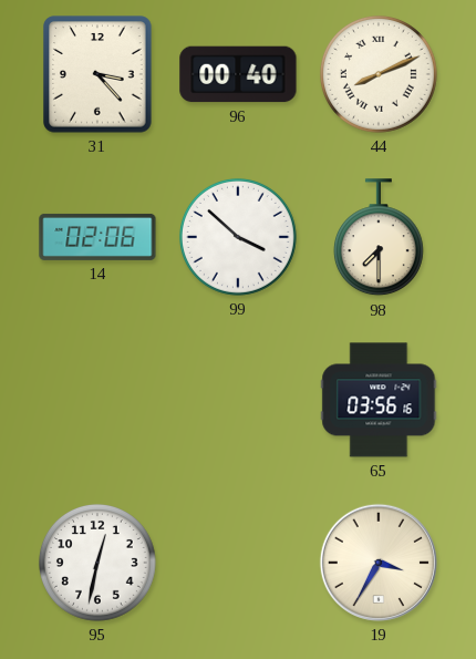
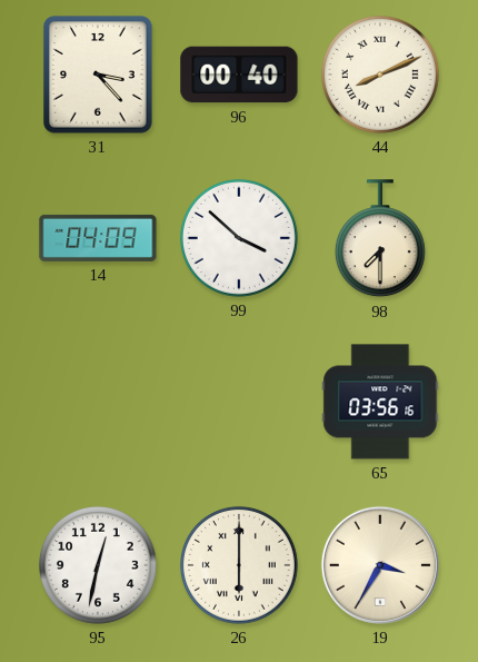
14: 02:06 -> 04:09 (98, 238)
26: none -> 6:00 (239, 565)
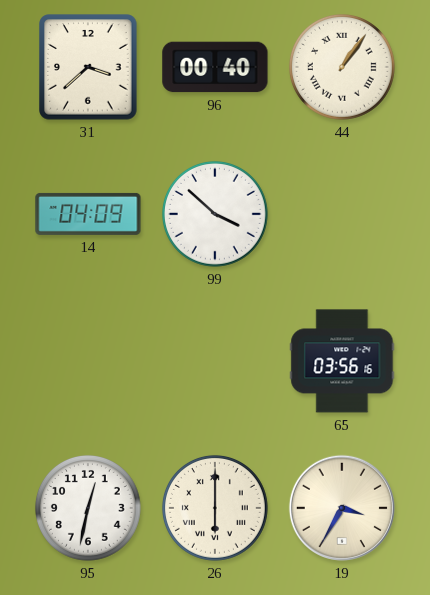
31: 3:23 -> 3:38 (88, 67)
44: 8:11 -> 1:06 (342, 67)
98: 7:30 -> none (380, 239)
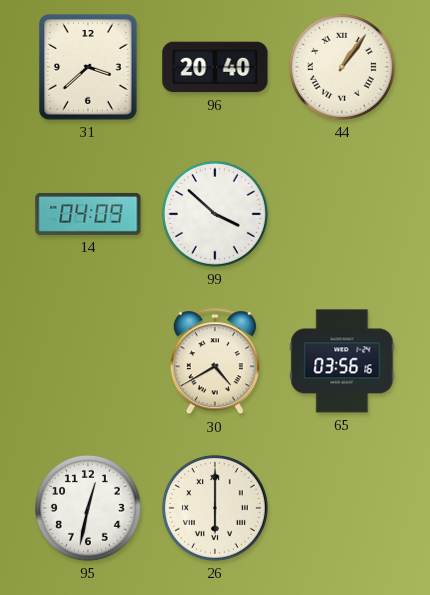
96: 00:40 -> 20:40 (215, 67)
30: none -> 4:40 (215, 362)
19: 3:35 -> none (342, 508)
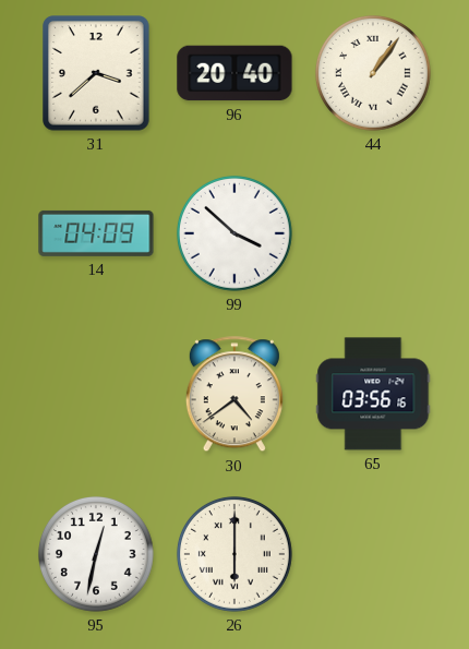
30: 4:40 -> 4:39 (234, 395)
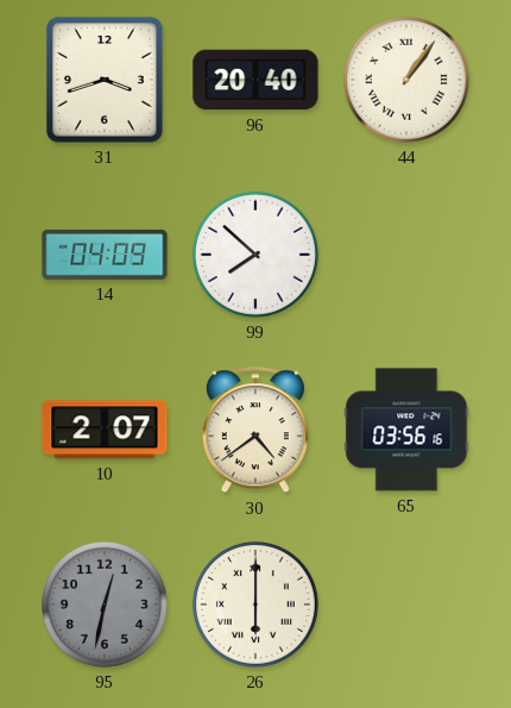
31: 3:38 -> 3:42 (105, 80)
99: 3:52 -> 7:52 (255, 255)
10: none -> 2:07 (105, 430)
95 dial: white -> grey (105, 604)
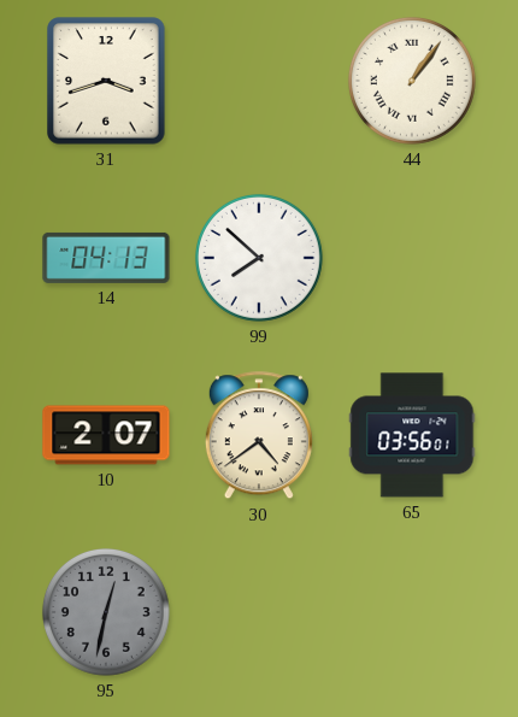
96: 20:40 -> none (255, 80)
14: 04:09 -> 04:13 (106, 258)
65: 03:56:16 -> 03:56:01 (412, 435)
26: 6:00 -> none (255, 604)
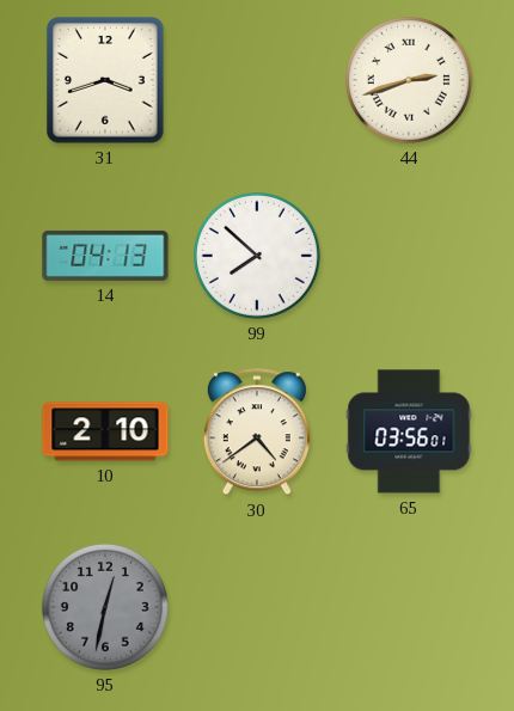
44: 1:06 -> 2:42 (409, 80)
10: 2:07 -> 2:10 (105, 431)
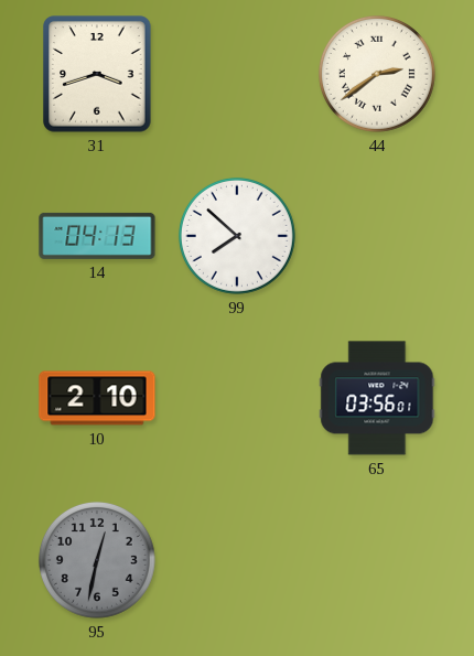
44: 2:42 -> 2:39 (377, 74)
30: 4:39 -> none (257, 433)
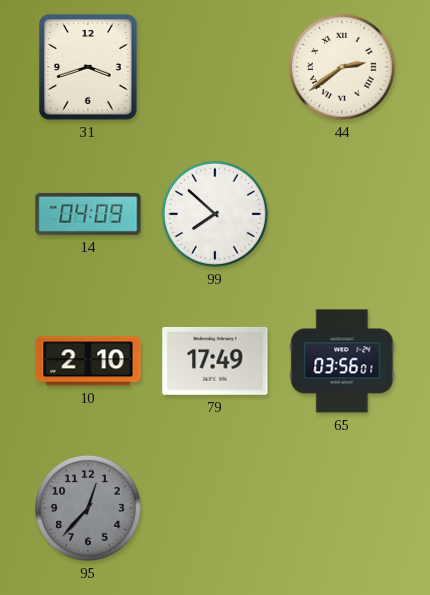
14: 04:13 -> 04:09 (88, 214)
79: none -> 17:49 (215, 361)
95: 12:32 -> 12:37 (88, 508)
